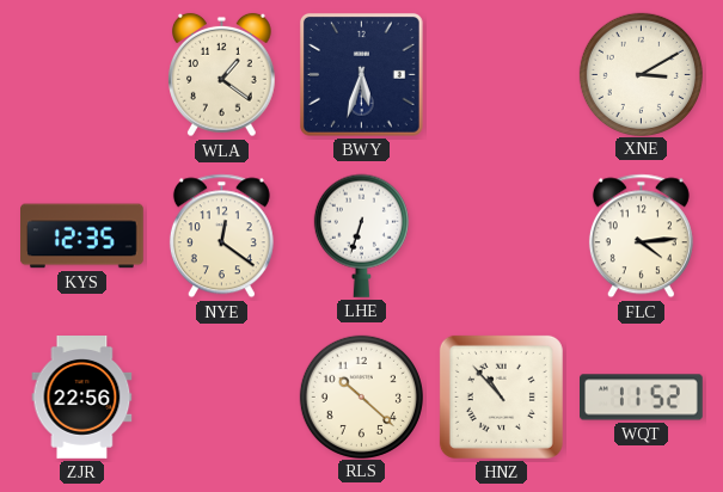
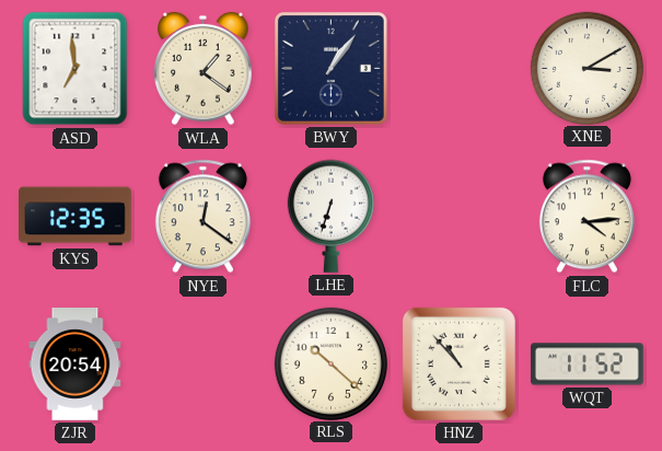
ASD: none -> 6:59 (76, 69)
BWY: 5:33 -> 1:06 (330, 68)
ZJR: 22:56 -> 20:54 (76, 365)
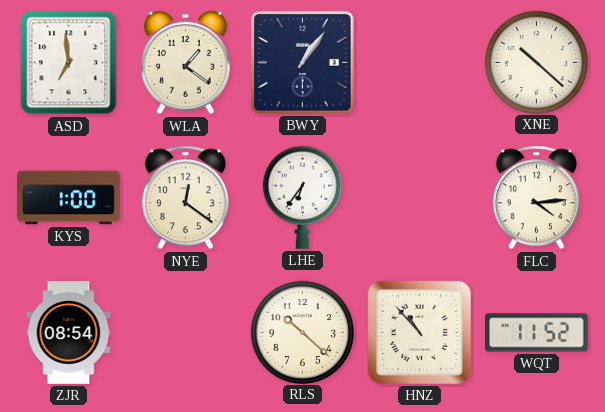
XNE: 3:10 -> 10:22 (536, 62)
KYS: 12:35 -> 1:00 (69, 198)
LHE: 6:33 -> 6:36 (302, 197)
ZJR: 20:54 -> 08:54 (69, 333)
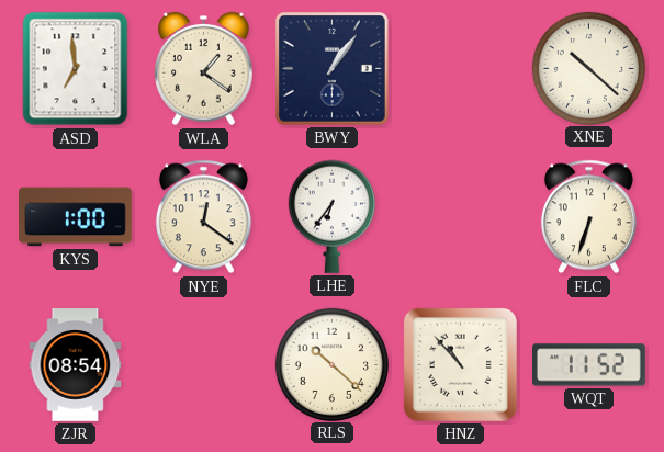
FLC: 4:14 -> 6:33 (588, 217)
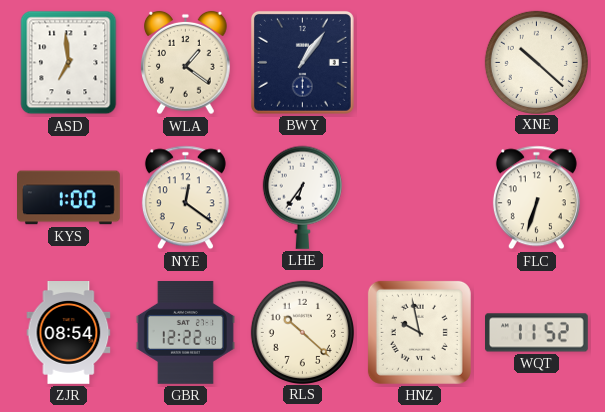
GBR: none -> 12:22 (185, 333)
HNZ: 10:53 -> 9:58 (419, 332)
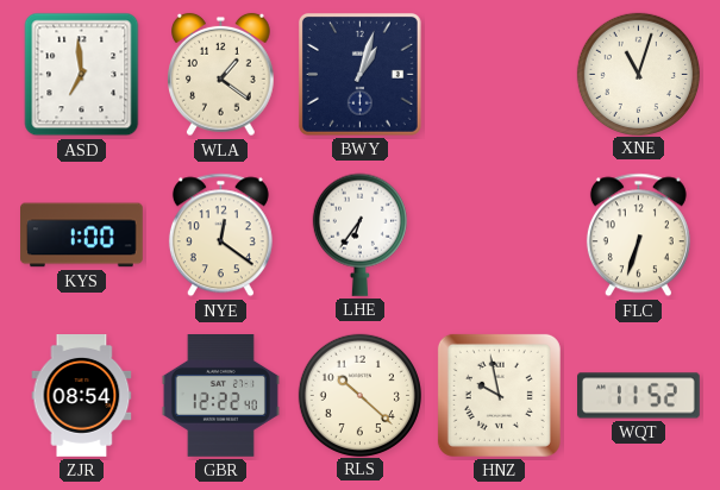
BWY: 1:06 -> 1:03 (359, 74)
XNE: 10:22 -> 11:03 (638, 74)
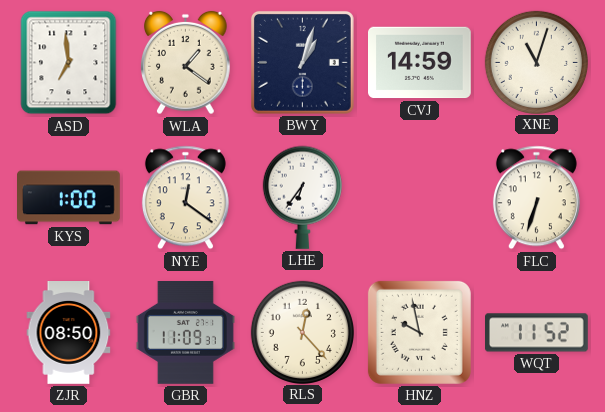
CVJ: none -> 14:59 (420, 63)
ZJR: 08:54 -> 08:50 (69, 333)
GBR: 12:22 -> 11:09 (185, 333)
RLS: 10:22 -> 12:23 (302, 332)
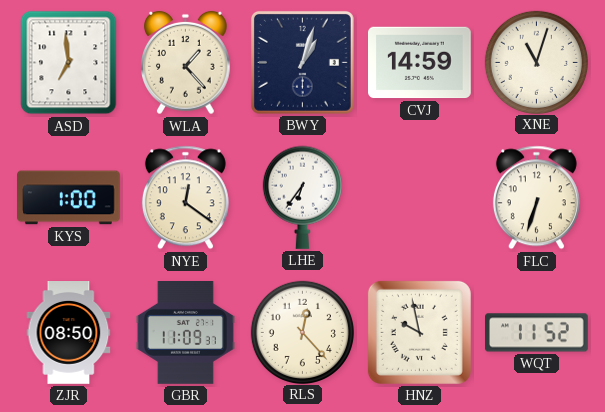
WLA: 1:21 -> 1:23 (186, 63)
